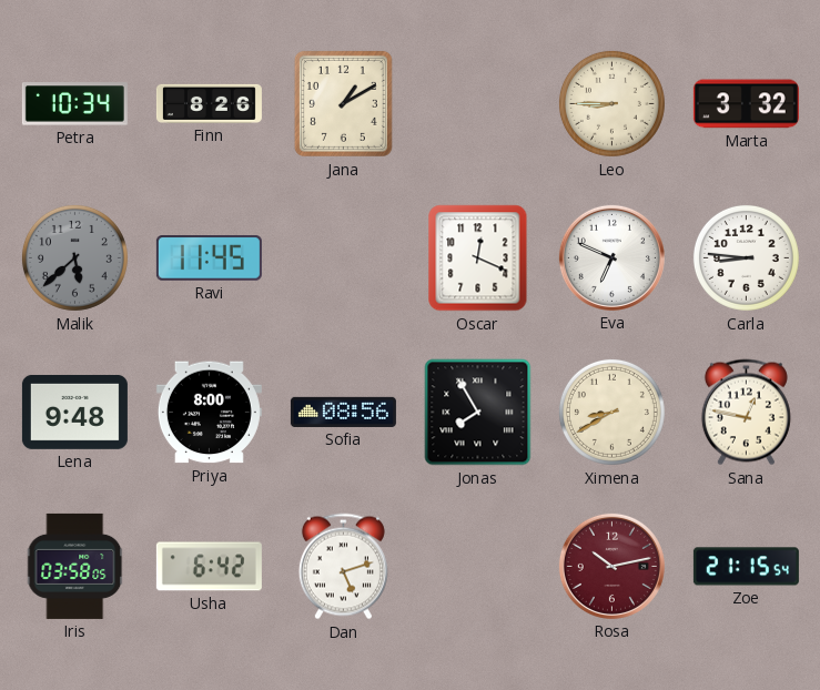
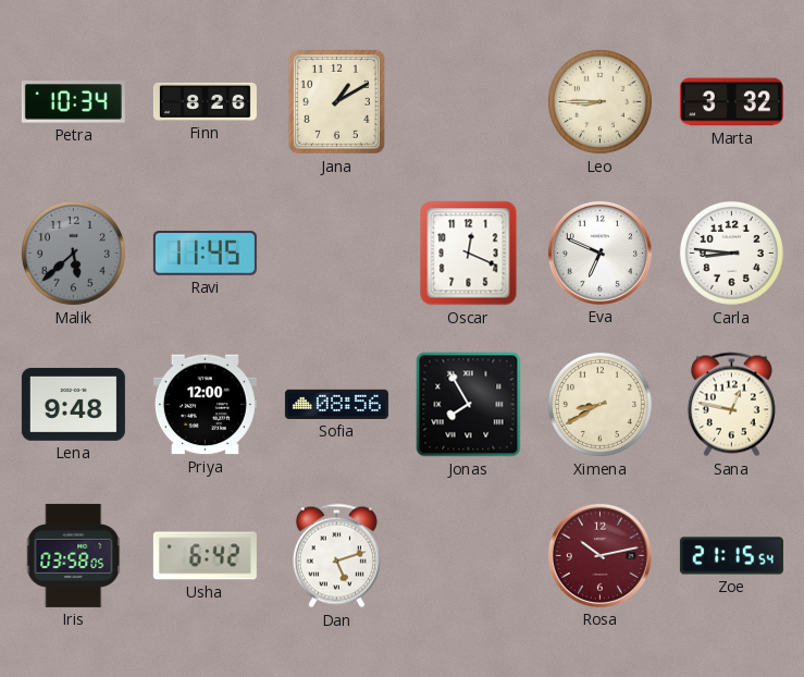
Priya: 8:00 -> 12:00 (205, 405)
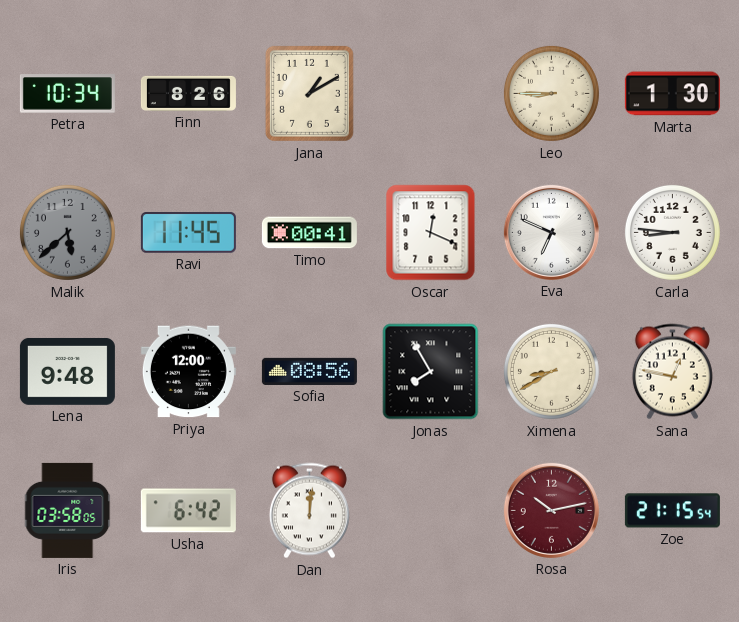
Marta: 3:32 -> 1:30 (672, 94)
Timo: none -> 00:41 (309, 233)
Dan: 5:12 -> 12:01 (309, 511)
